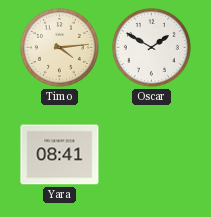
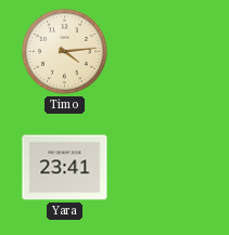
Oscar: 1:50 -> none (151, 47)
Yara: 08:41 -> 23:41 (65, 168)
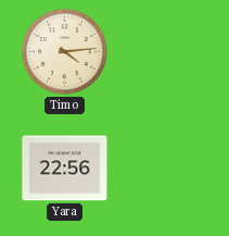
Yara: 23:41 -> 22:56 (65, 169)
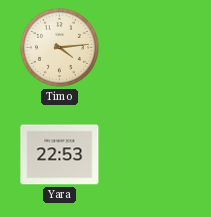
Yara: 22:56 -> 22:53 (60, 155)
